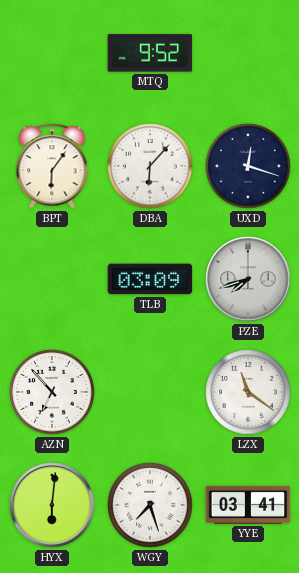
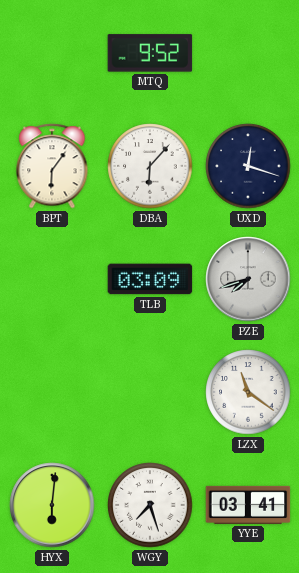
AZN: 6:53 -> none (52, 392)
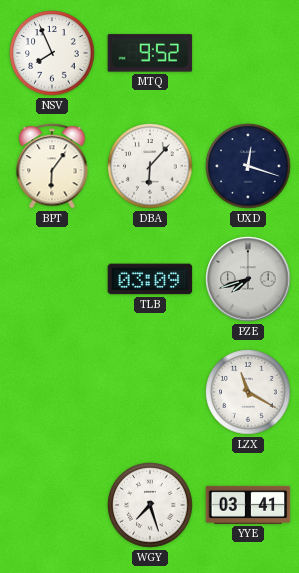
NSV: none -> 7:56 (52, 53)
LZX: 11:21 -> 11:20 (248, 392)
HYX: 6:01 -> none (52, 505)
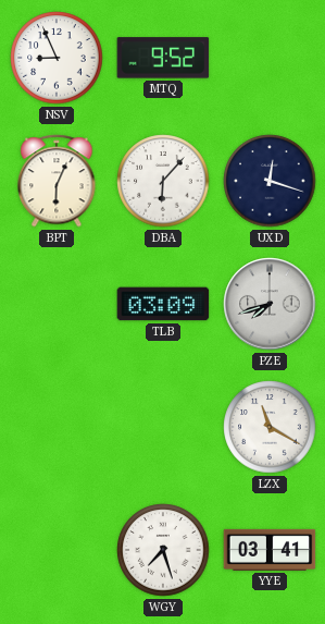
NSV: 7:56 -> 8:56 (57, 58)
BPT: 6:06 -> 6:04 (57, 181)
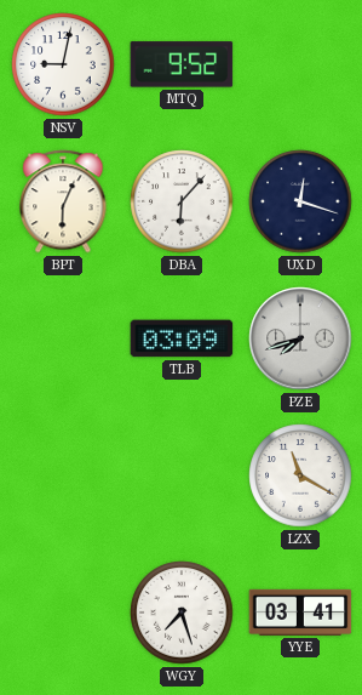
NSV: 8:56 -> 9:02 (63, 64)
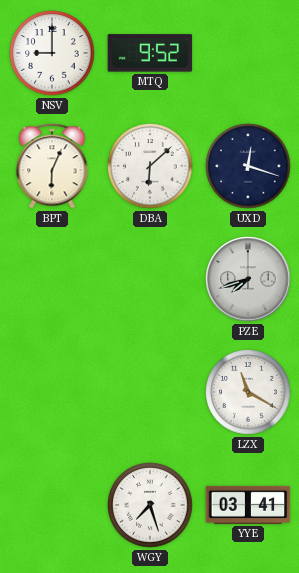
NSV: 9:02 -> 9:00 (52, 53)
DBA: 6:07 -> 6:08 (150, 166)
TLB: 03:09 -> none (182, 338)
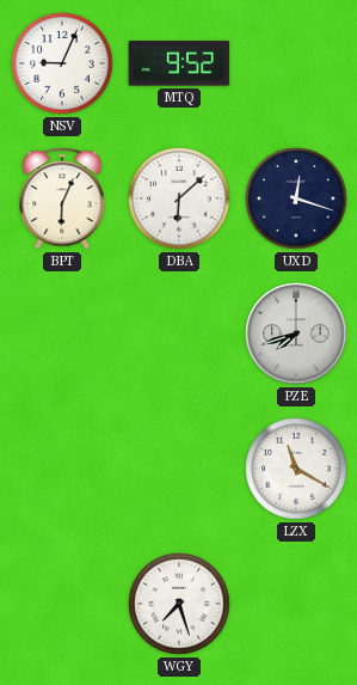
NSV: 9:00 -> 9:04 (62, 63)
YYE: 03:41 -> none (248, 505)
